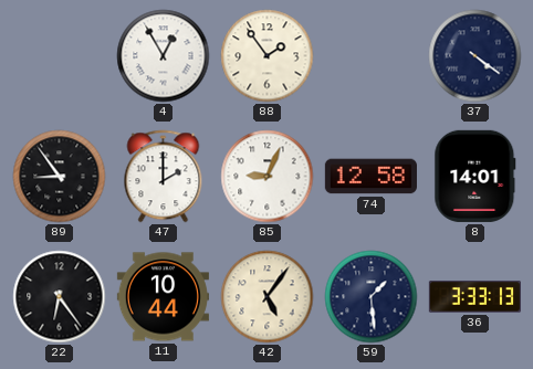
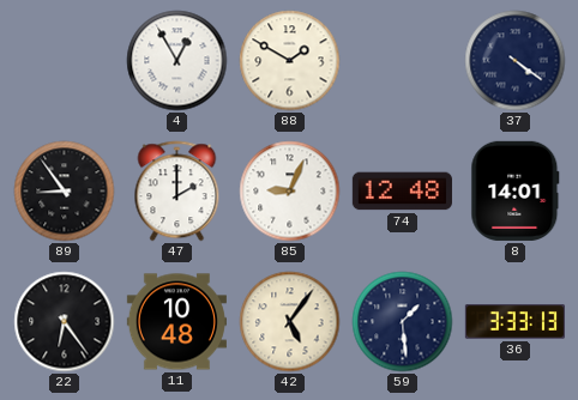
88: 1:54 -> 1:50 (290, 61)
74: 12:58 -> 12:48 (402, 192)
11: 10:44 -> 10:48 (176, 322)
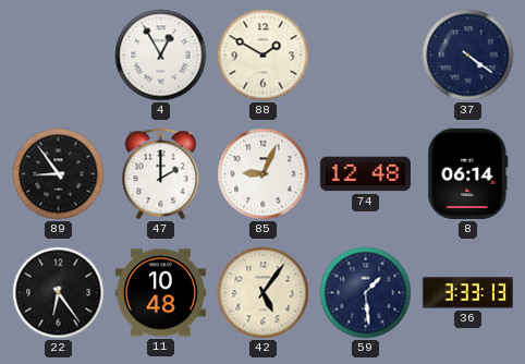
8: 14:01 -> 06:14 (468, 173)
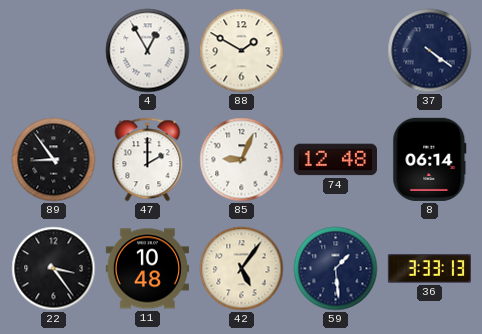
22: 6:24 -> 3:24 (54, 269)
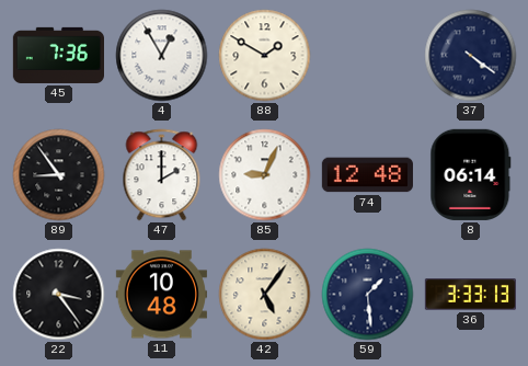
45: none -> 7:36 (58, 55)
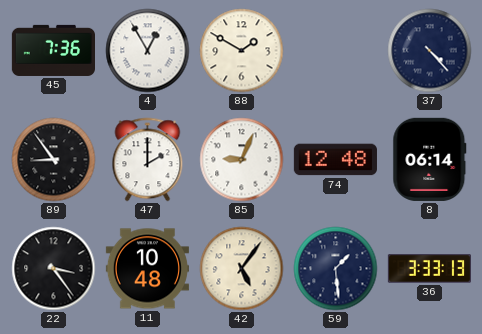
37: 4:21 -> 4:23 (430, 51)
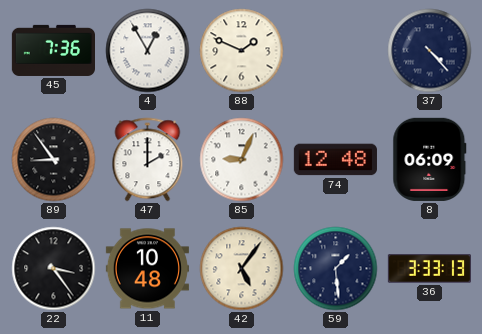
88: 1:50 -> 1:49 (242, 51)
8: 06:14 -> 06:09 (430, 159)
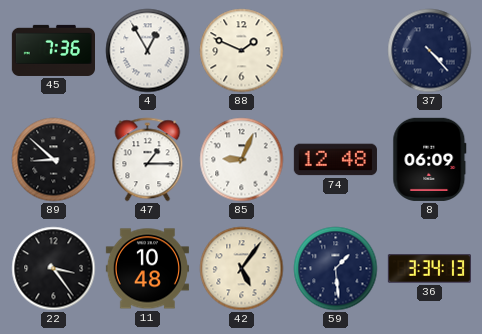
89: 8:54 -> 8:52 (54, 160)
47: 2:00 -> 1:15 (148, 160)
36: 3:33 -> 3:34 (429, 269)
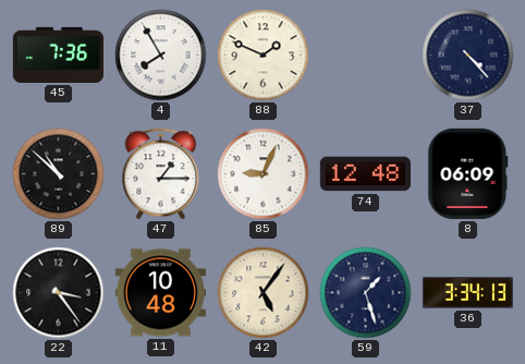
4: 12:55 -> 7:55 (161, 56)
89: 8:52 -> 10:52 (59, 174)
59: 1:29 -> 1:27 (366, 293)
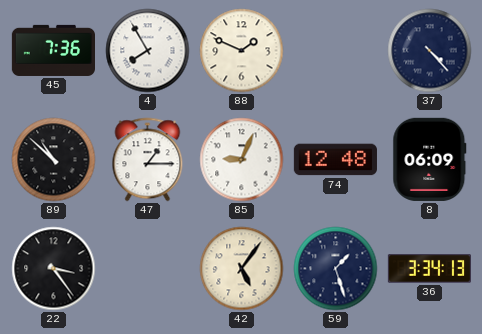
11: 10:48 -> none (160, 293)
